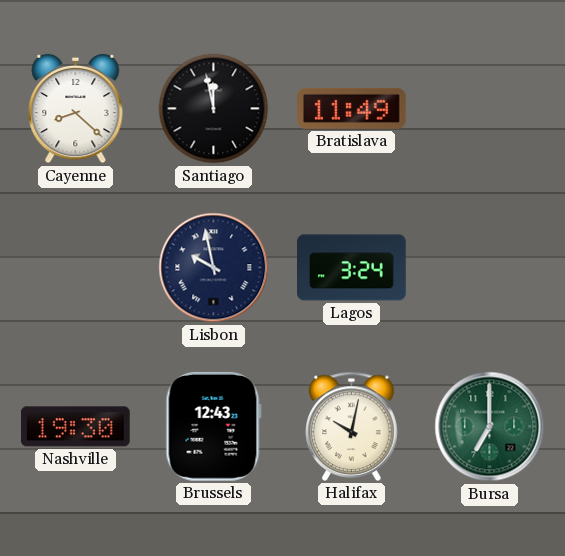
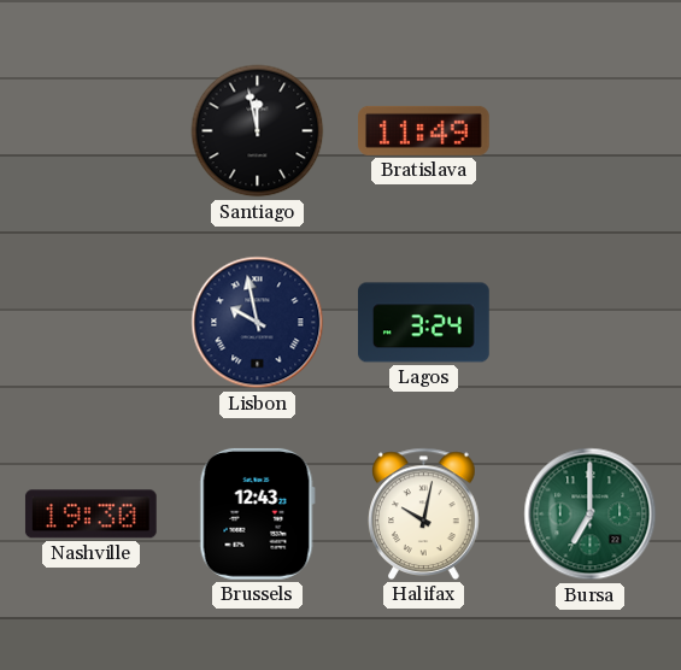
Cayenne: 8:22 -> none (76, 109)
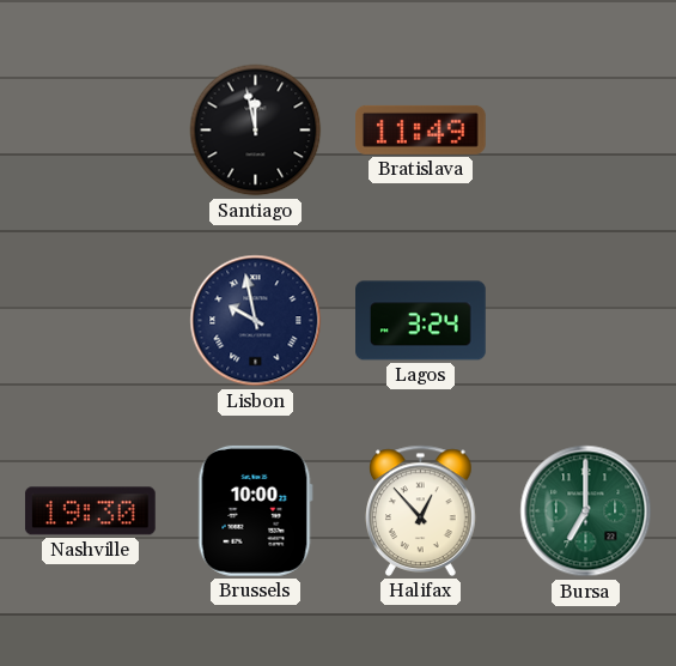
Brussels: 12:43 -> 10:00 (255, 510)
Halifax: 10:02 -> 12:53 (421, 510)
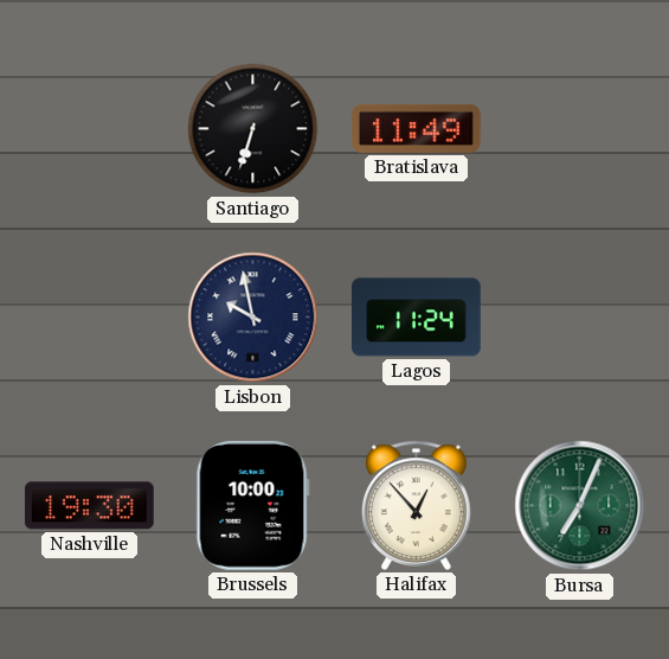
Santiago: 11:58 -> 6:33 (253, 129)
Lagos: 3:24 -> 11:24 (417, 318)
Bursa: 7:00 -> 7:04 (580, 506)
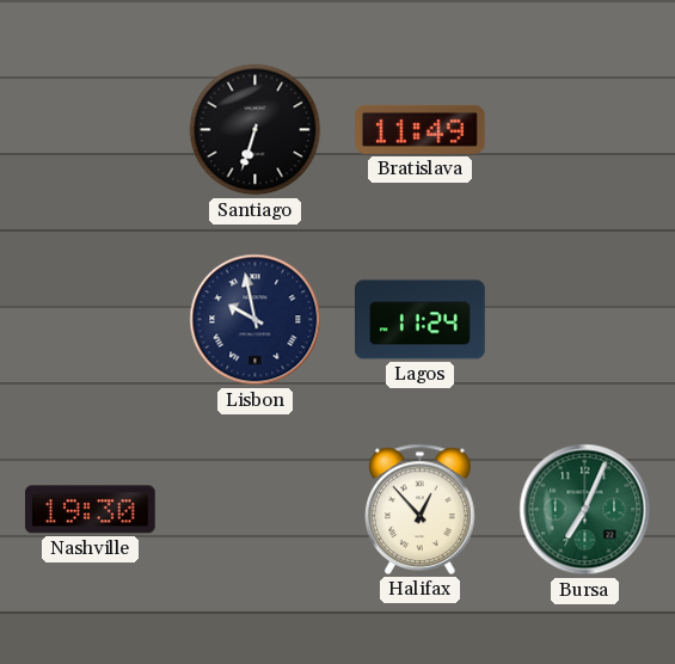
Brussels: 10:00 -> none (252, 505)
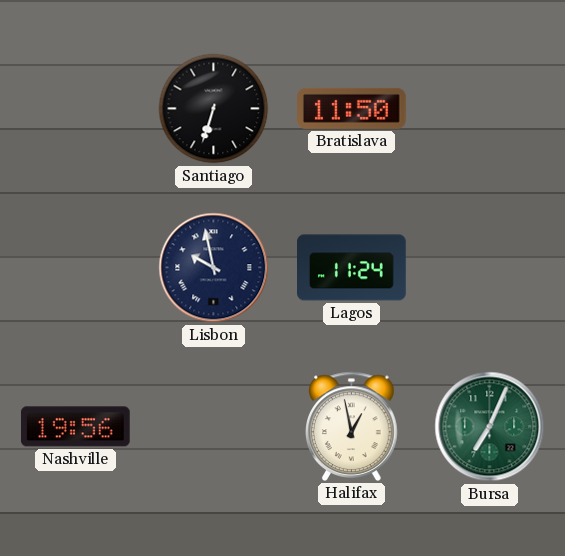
Bratislava: 11:49 -> 11:50 (352, 108)
Nashville: 19:30 -> 19:56 (75, 427)
Halifax: 12:53 -> 12:58 (352, 426)
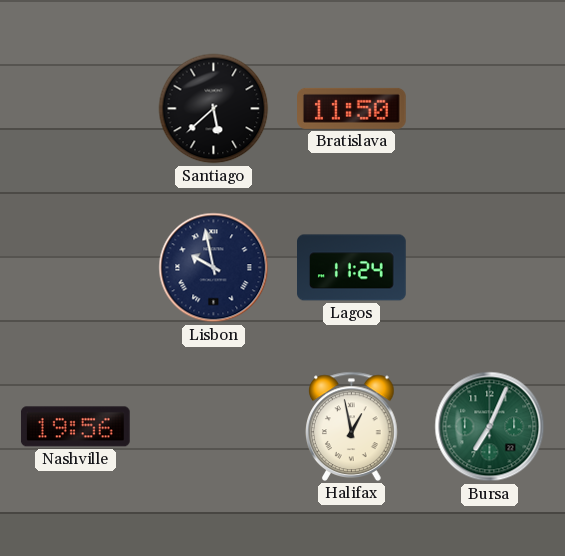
Santiago: 6:33 -> 5:38 (214, 109)
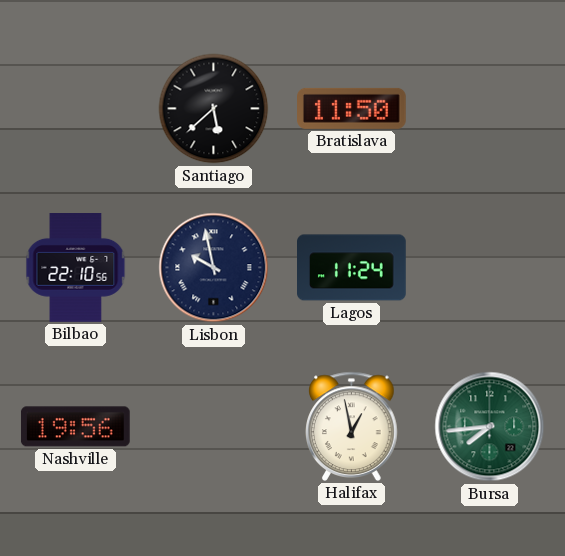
Bilbao: none -> 22:10 (76, 268)
Bursa: 7:04 -> 7:44 (490, 427)
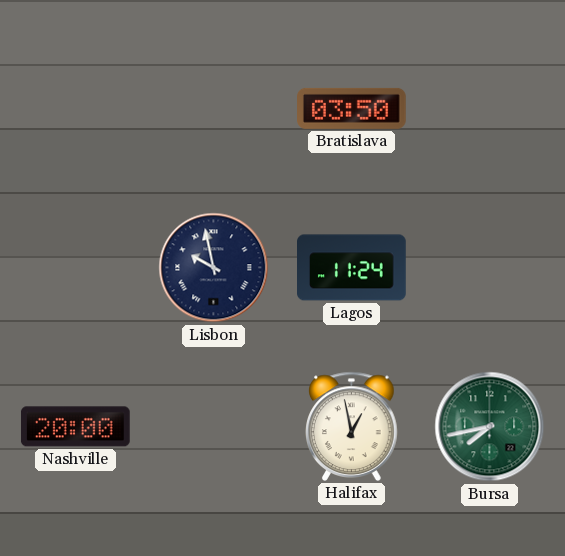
Santiago: 5:38 -> none (214, 109)
Bratislava: 11:50 -> 03:50 (352, 108)
Bilbao: 22:10 -> none (76, 268)
Nashville: 19:56 -> 20:00 (75, 427)
Bursa: 7:44 -> 7:43 (490, 427)
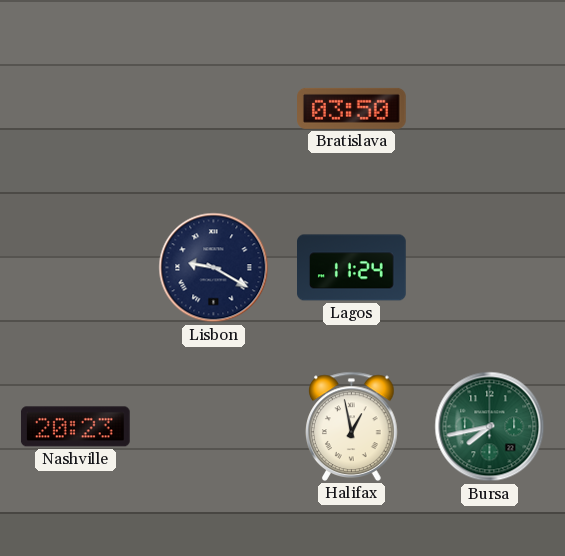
Lisbon: 9:58 -> 9:20 (214, 268)
Nashville: 20:00 -> 20:23 (75, 427)
